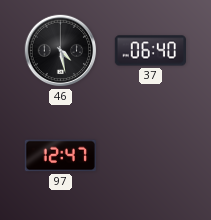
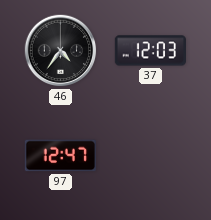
46: 4:28 -> 4:36 (61, 51)
37: 06:40 -> 12:03 (150, 51)
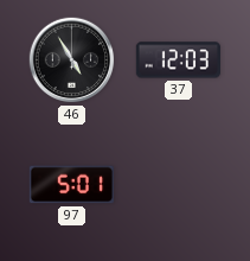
46: 4:36 -> 4:55 (72, 61)
97: 12:47 -> 5:01 (71, 185)
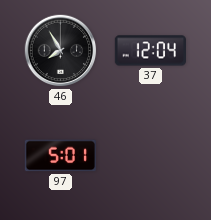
46: 4:55 -> 7:55 (61, 51)
37: 12:03 -> 12:04 (150, 51)
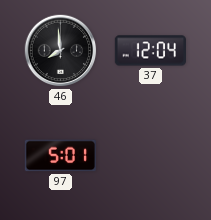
46: 7:55 -> 7:59 (61, 51)
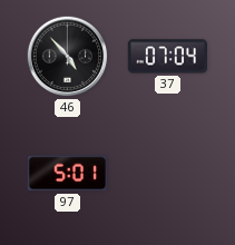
46: 7:59 -> 4:53 (68, 57)
37: 12:04 -> 07:04 (167, 57)
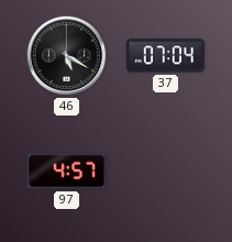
46: 4:53 -> 5:20 (67, 56)
97: 5:01 -> 4:57 (66, 172)
